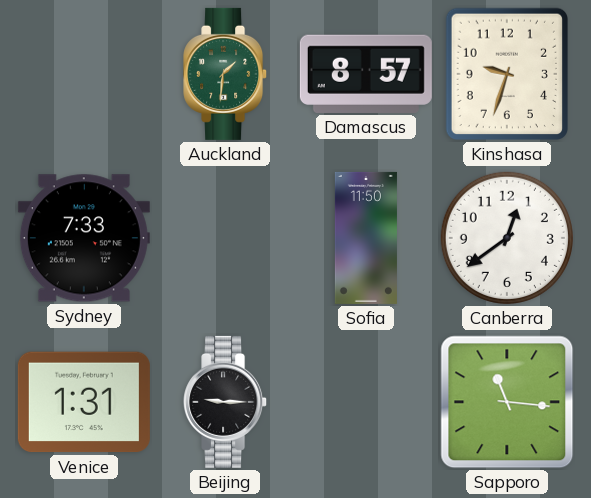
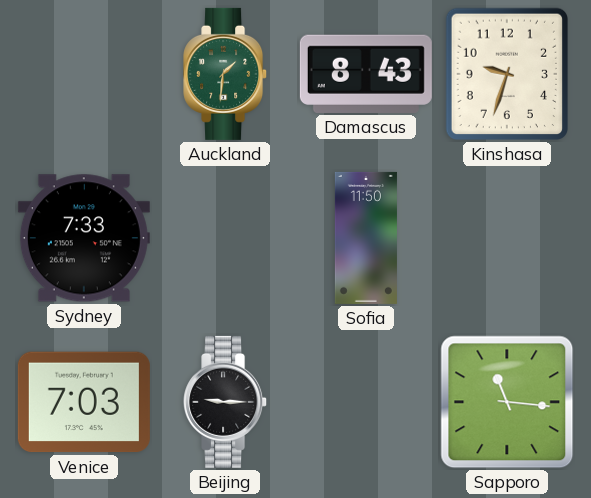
Damascus: 8:57 -> 8:43 (366, 74)
Canberra: 12:39 -> none (507, 238)
Venice: 1:31 -> 7:03 (84, 402)
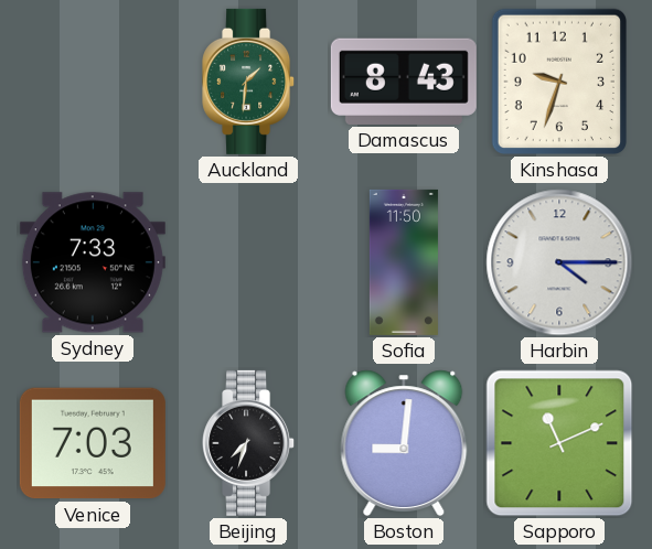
Harbin: none -> 4:15 (559, 262)
Beijing: 9:15 -> 7:33 (249, 443)
Boston: none -> 9:01 (404, 443)
Sapporo: 11:16 -> 11:11 (559, 443)
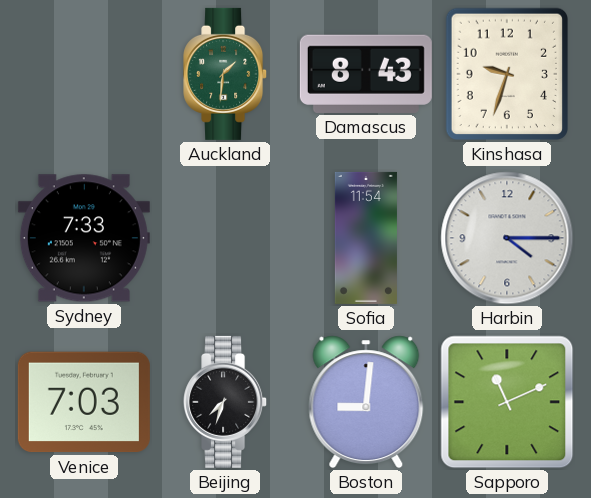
Sofia: 11:50 -> 11:54 (366, 238)
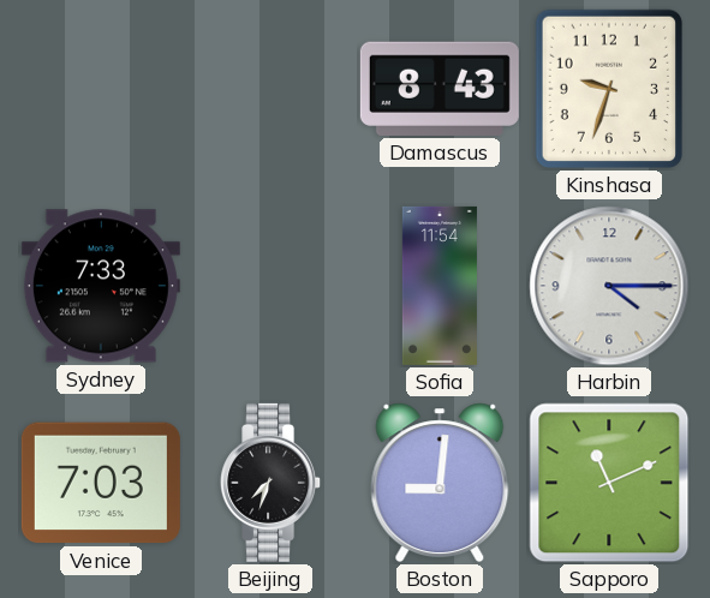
Auckland: 1:31 -> none (226, 74)
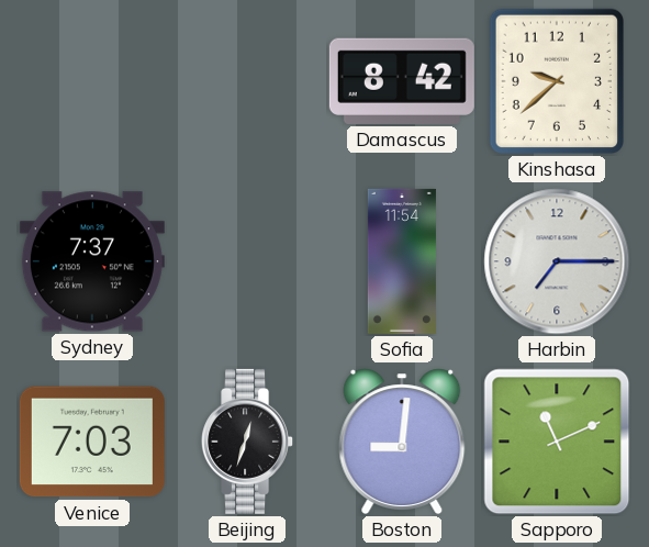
Damascus: 8:43 -> 8:42 (402, 81)
Kinshasa: 9:33 -> 9:38 (556, 81)
Sydney: 7:33 -> 7:37 (92, 261)
Harbin: 4:15 -> 7:15 (557, 261)
Beijing: 7:33 -> 12:33 (248, 442)
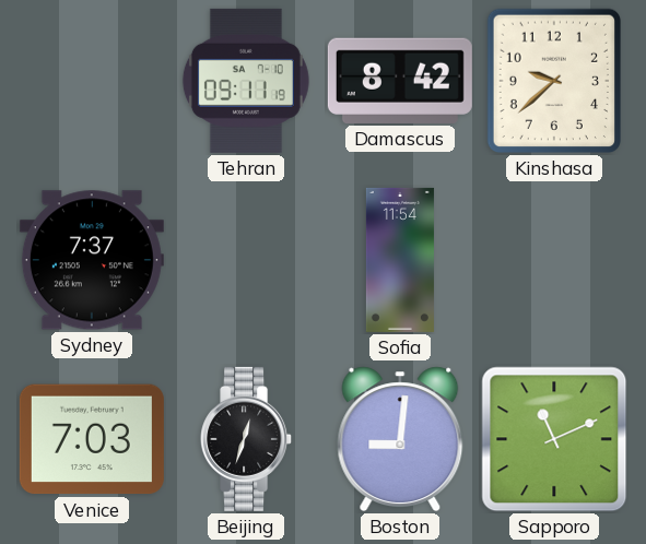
Tehran: none -> 09:11 (246, 81)
Harbin: 7:15 -> none (557, 261)
